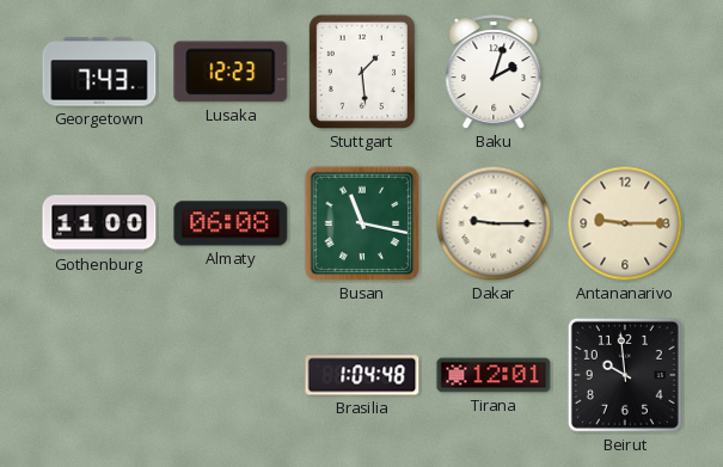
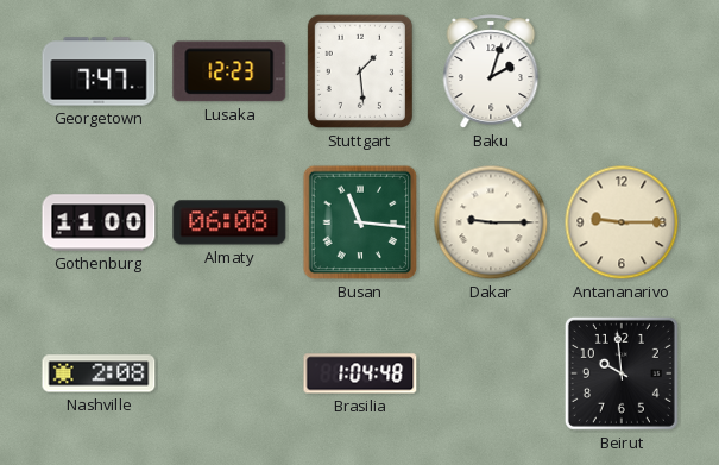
Georgetown: 7:43 -> 7:47 (99, 71)
Busan: 11:17 -> 11:16 (360, 222)
Nashville: none -> 2:08 (99, 373)
Tirana: 12:01 -> none (494, 375)
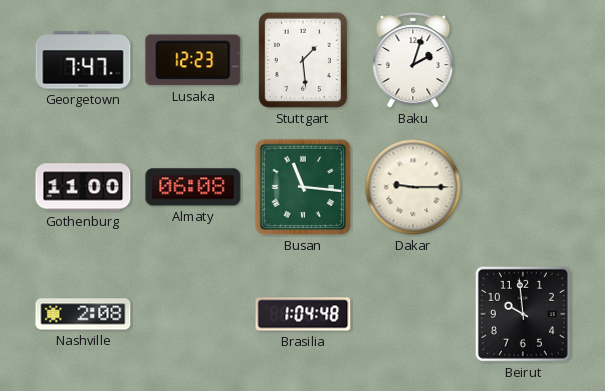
Antananarivo: 9:15 -> none (622, 222)
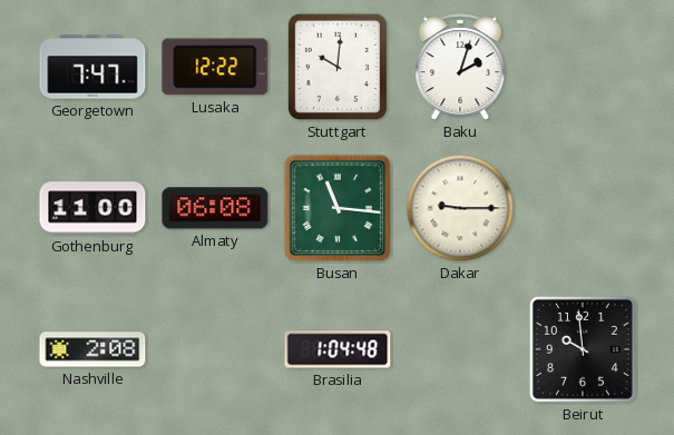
Lusaka: 12:23 -> 12:22 (215, 67)
Stuttgart: 1:29 -> 10:01 (338, 67)
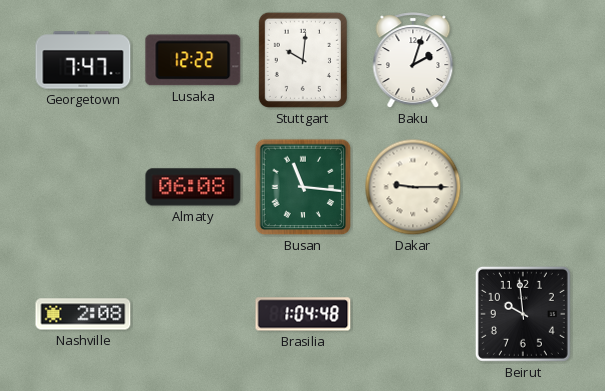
Gothenburg: 11:00 -> none (92, 208)
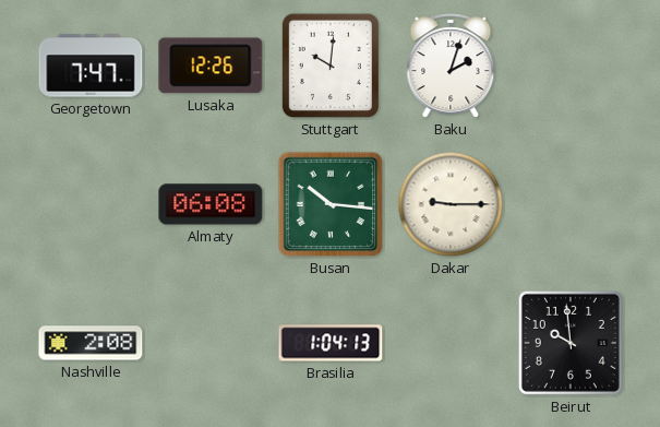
Lusaka: 12:22 -> 12:26 (211, 66)
Busan: 11:16 -> 10:16 (331, 204)
Brasilia: 1:04:48 -> 1:04:13 (331, 343)
